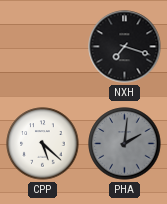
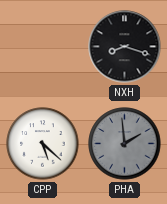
NXH: 7:18 -> 8:18 (125, 47)
PHA: 2:01 -> 1:59 (125, 144)
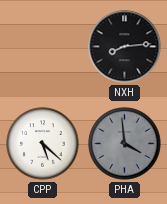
NXH: 8:18 -> 8:14 (125, 47)
PHA: 1:59 -> 3:59 (125, 144)
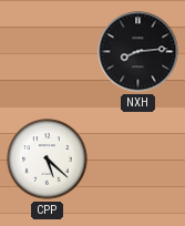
PHA: 3:59 -> none (125, 144)
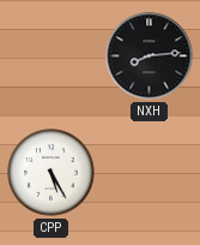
CPP: 5:22 -> 5:25 (51, 173)
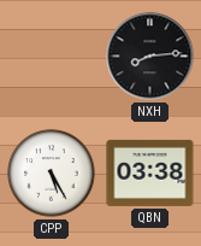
QBN: none -> 03:38 (150, 172)
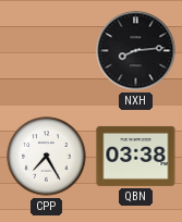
CPP: 5:25 -> 7:25 (47, 157)
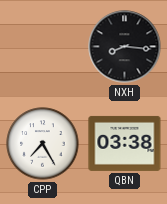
NXH: 8:14 -> 8:16 (125, 47)
